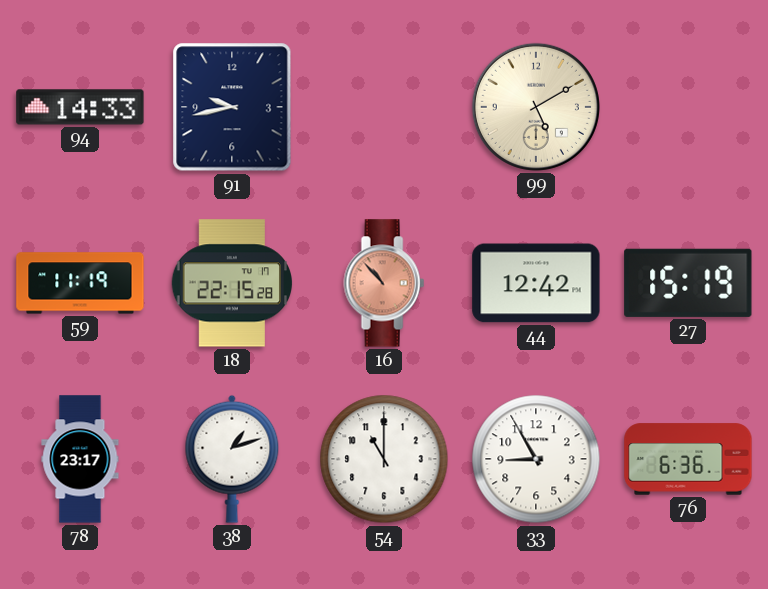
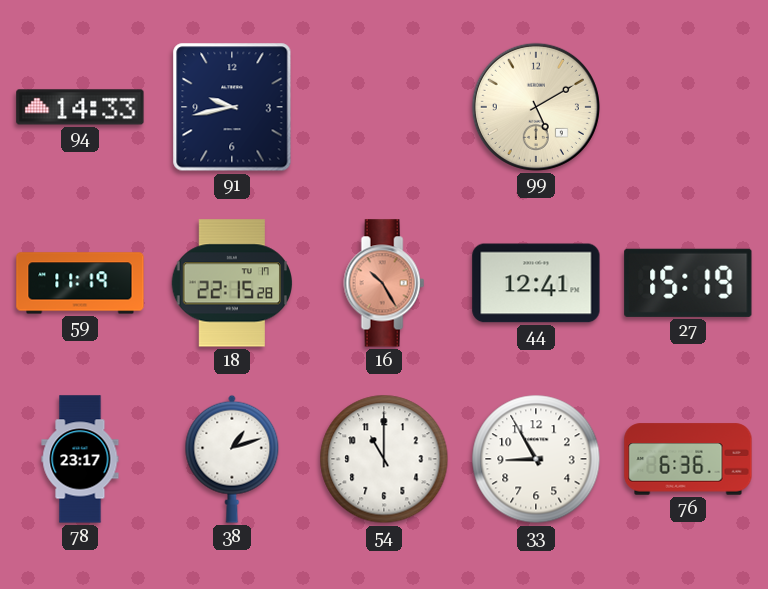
16: 10:53 -> 10:25 (384, 283)
44: 12:42 -> 12:41 (536, 283)
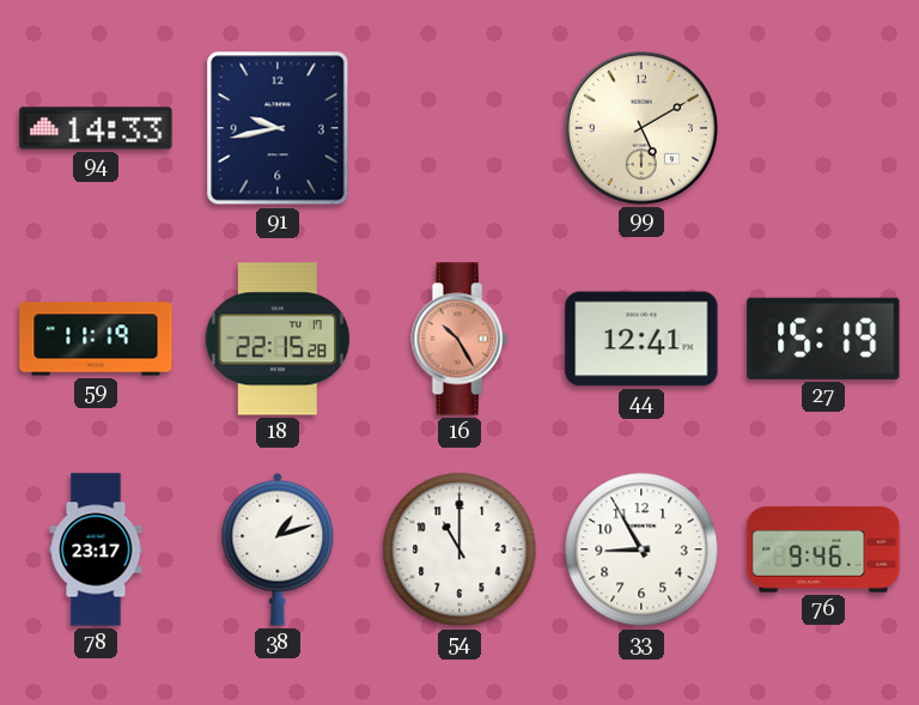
76: 6:36 -> 9:46 (823, 549)
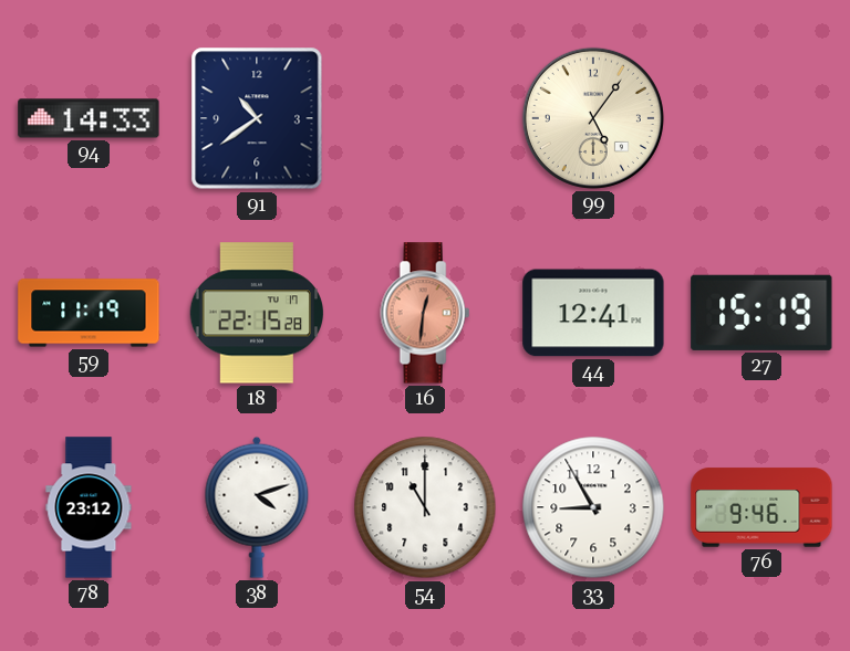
91: 9:43 -> 10:39 (257, 118)
99: 5:10 -> 5:06 (593, 118)
16: 10:25 -> 12:31 (425, 313)
78: 23:17 -> 23:12 (89, 507)
38: 1:12 -> 4:12 (257, 507)
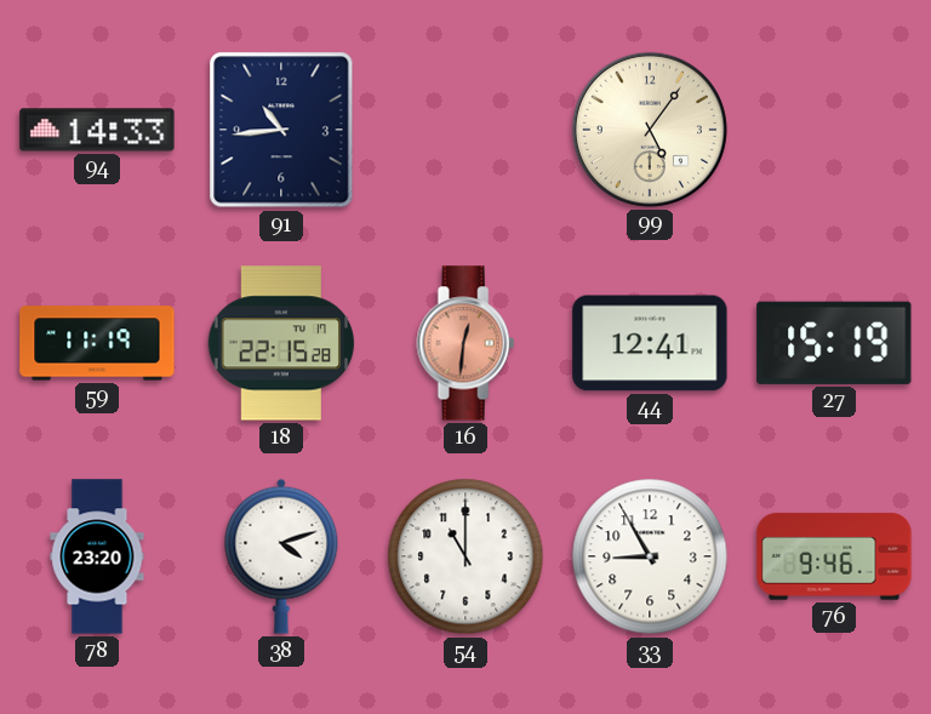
91: 10:39 -> 10:44 (281, 130)
78: 23:12 -> 23:20 (97, 556)
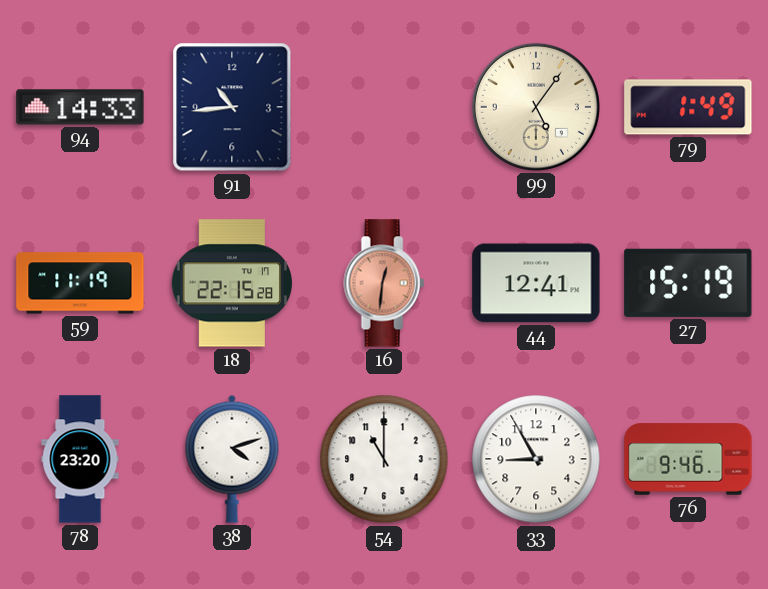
79: none -> 1:49 (688, 107)
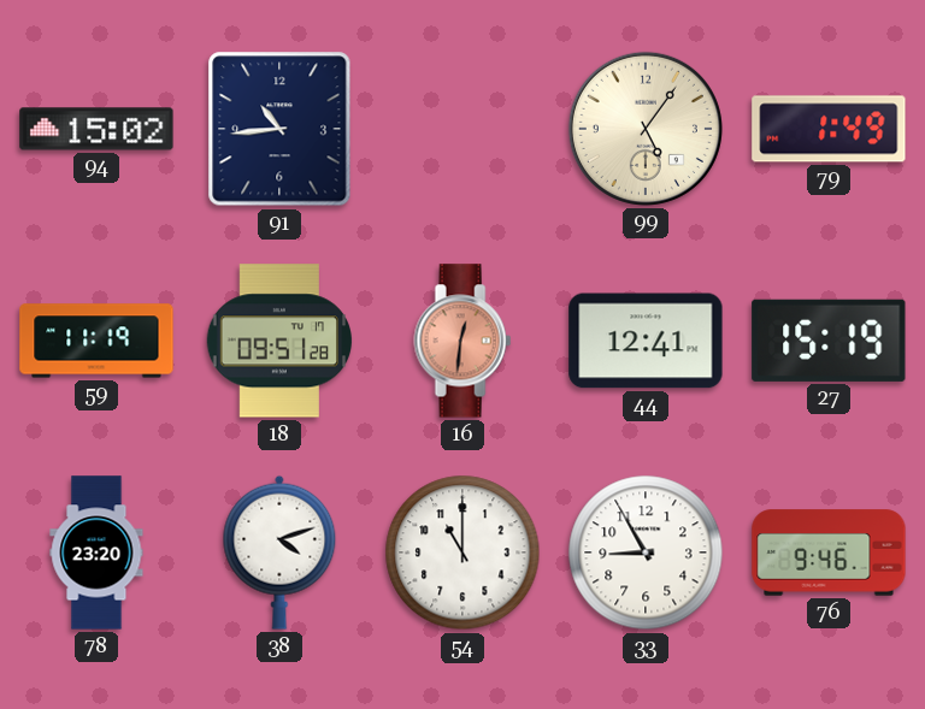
94: 14:33 -> 15:02 (96, 129)
18: 22:15 -> 09:51 (278, 341)
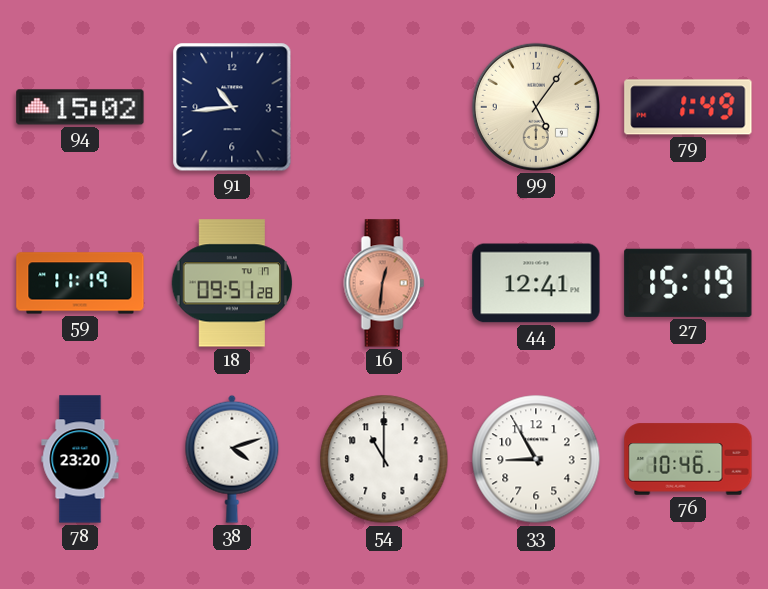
76: 9:46 -> 10:46 (688, 459)
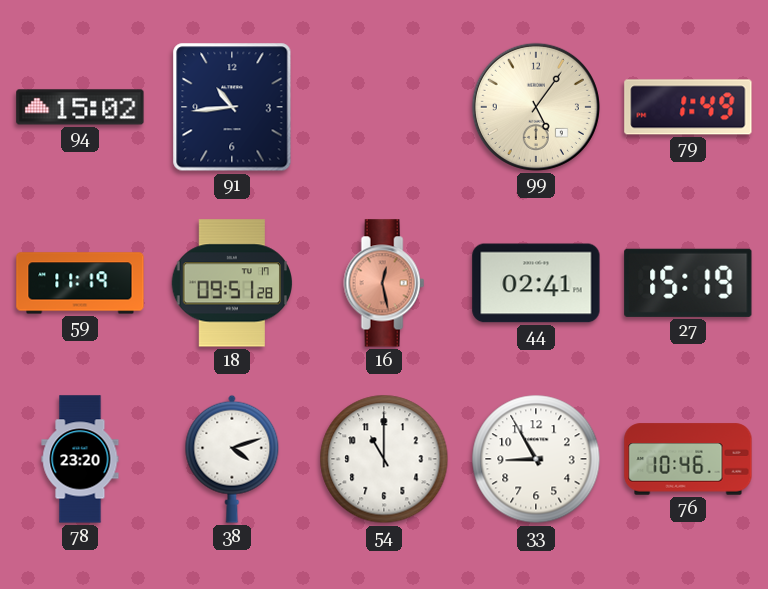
16: 12:31 -> 12:28 (384, 283)
44: 12:41 -> 02:41 (536, 283)
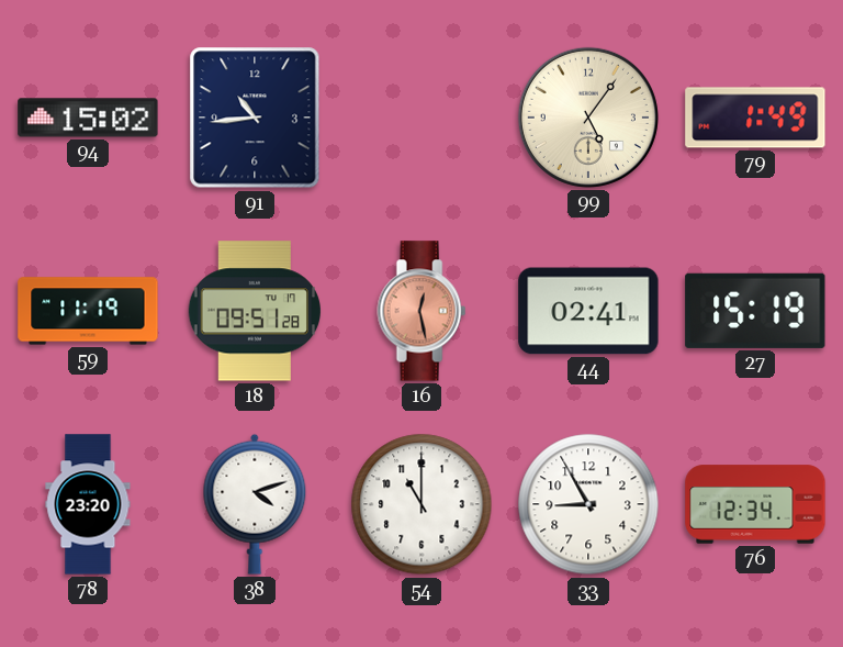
76: 10:46 -> 12:34 (755, 504)
